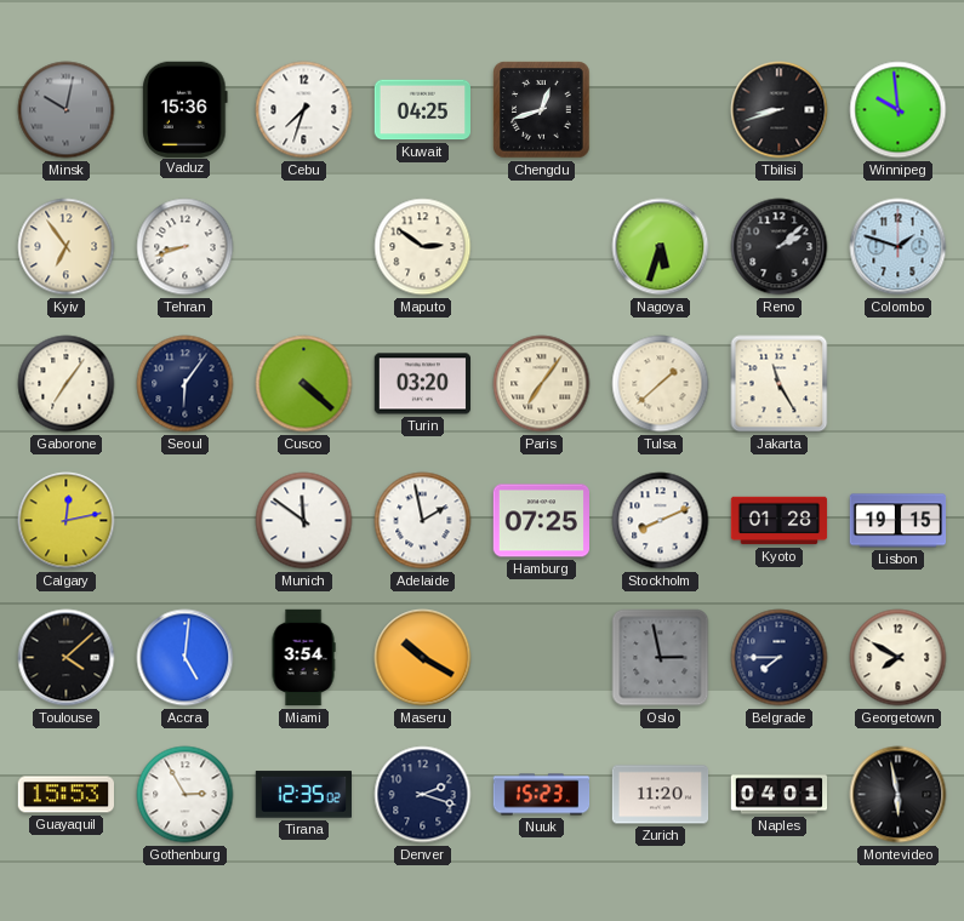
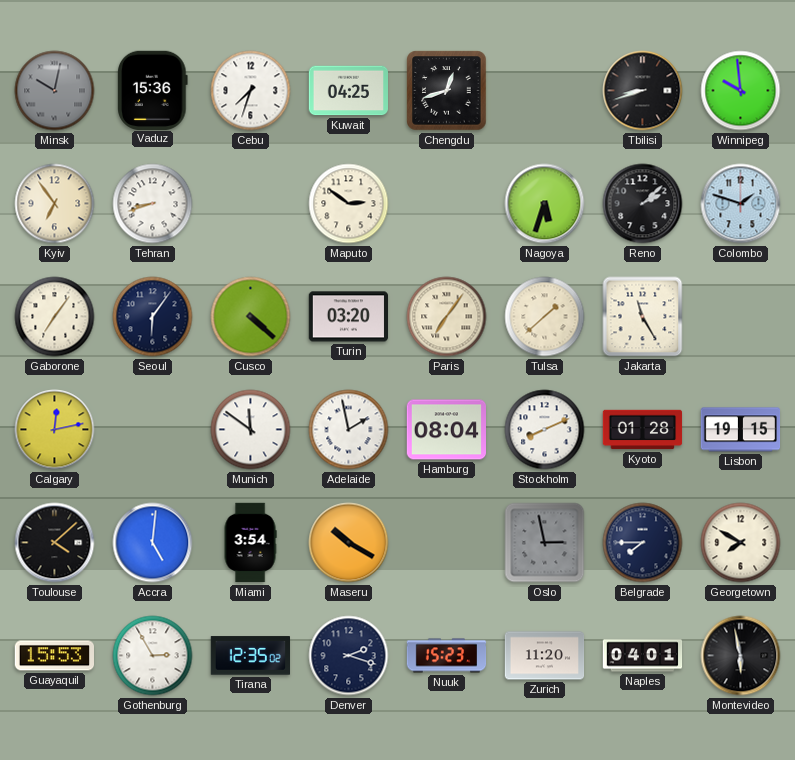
Hamburg: 07:25 -> 08:04 (446, 430)
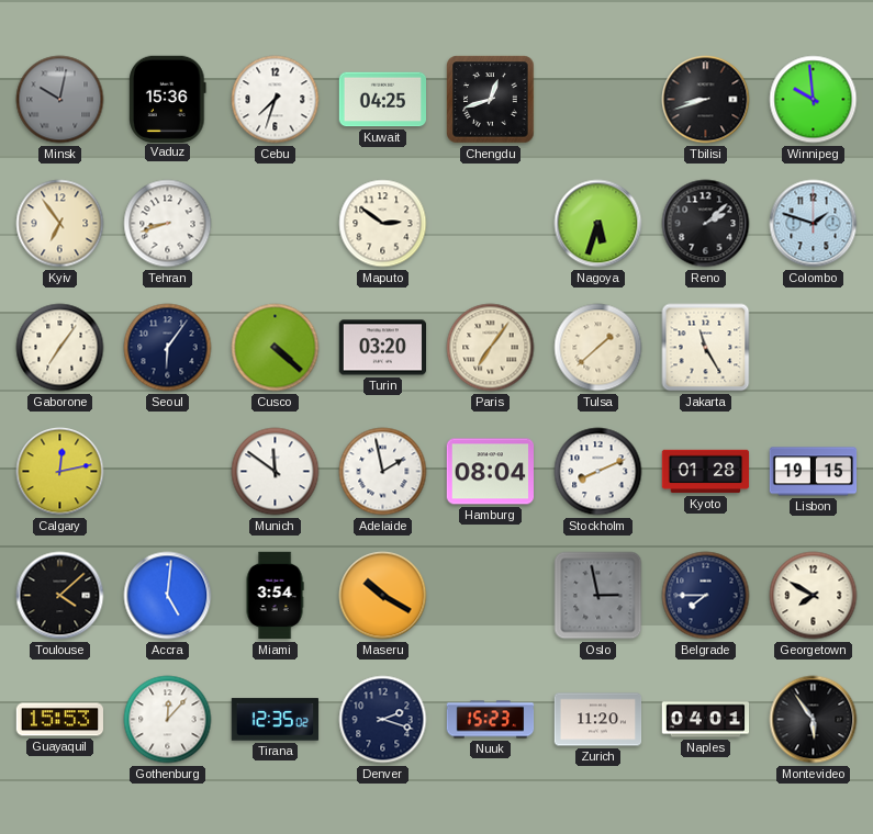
Gothenburg: 2:55 -> 12:07 (168, 720)
Montevideo: 5:58 -> 5:54 (814, 720)
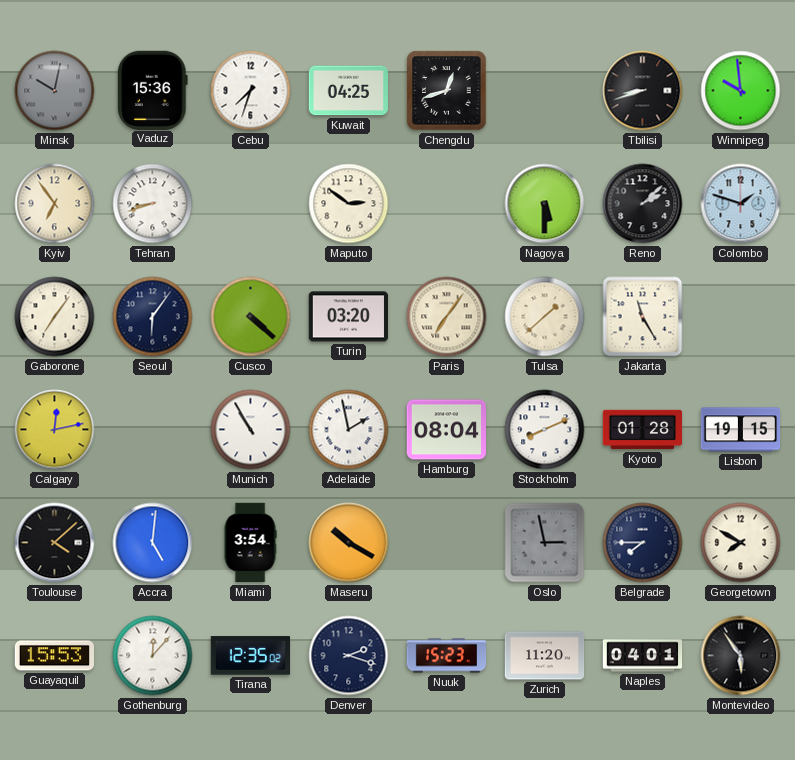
Nagoya: 5:33 -> 5:30 (545, 204)
Munich: 11:51 -> 10:55 (251, 430)
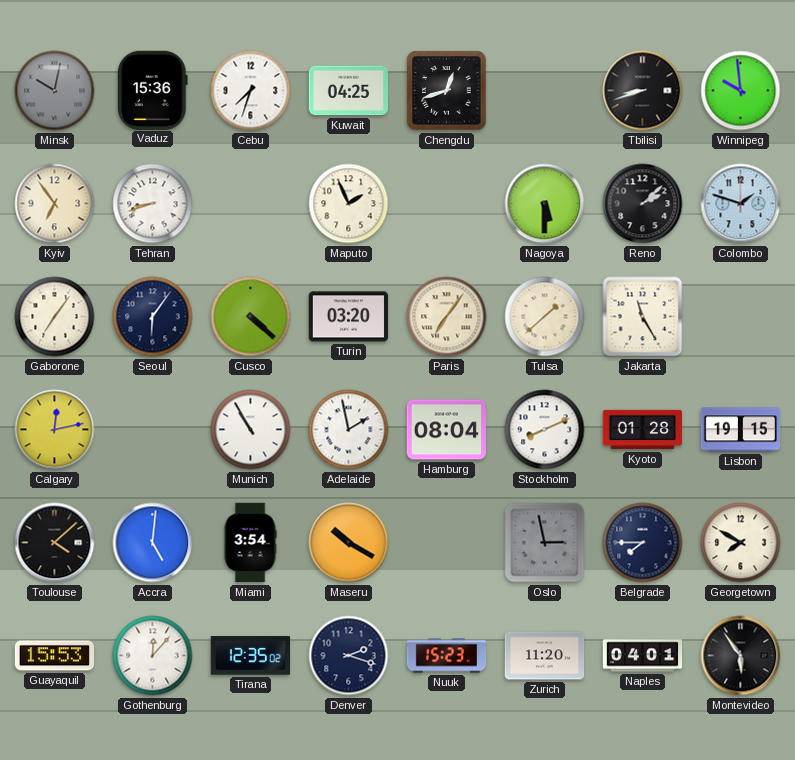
Maputo: 2:51 -> 1:56 (349, 204)
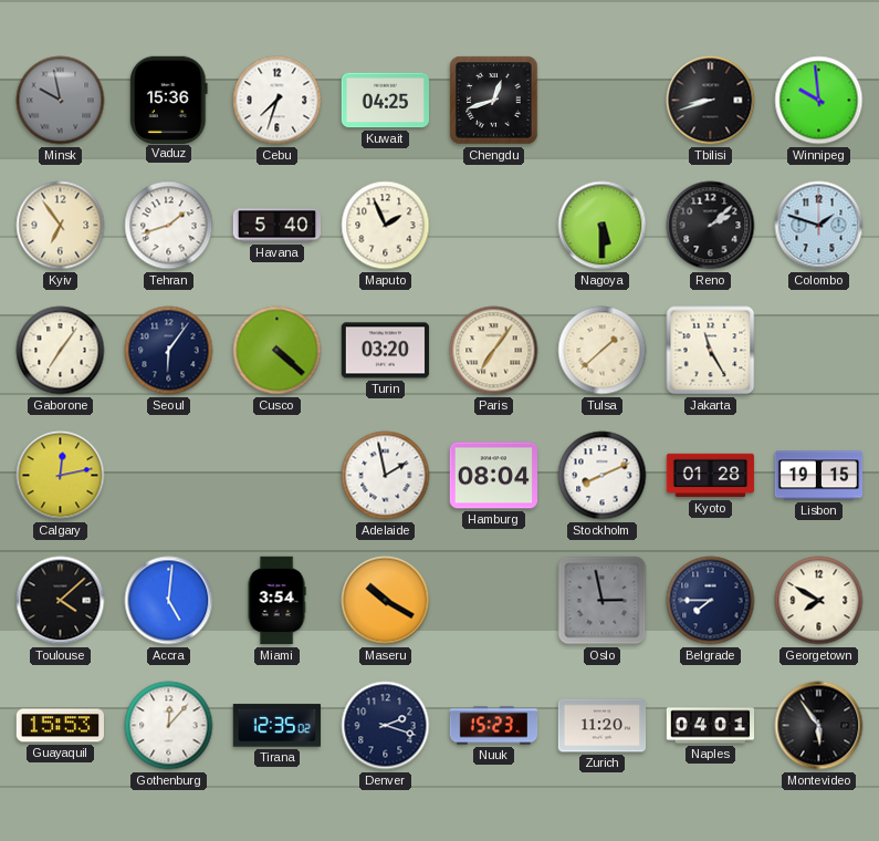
Minsk: 10:02 -> 9:58 (61, 101)
Tehran: 8:42 -> 1:42 (169, 226)
Havana: none -> 5:40 (278, 226)
Munich: 10:55 -> none (251, 430)
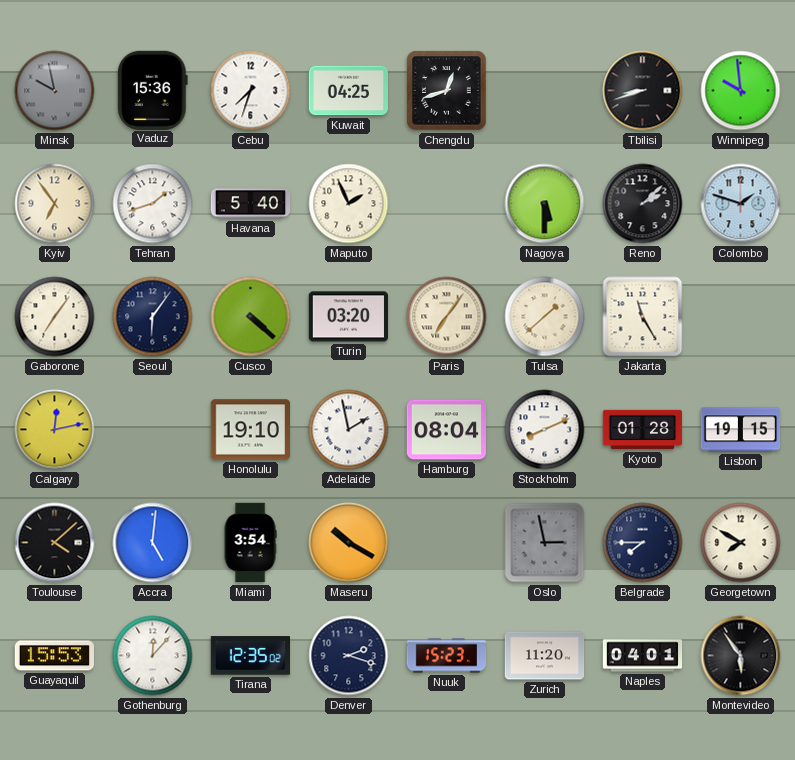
Honolulu: none -> 19:10 (250, 430)
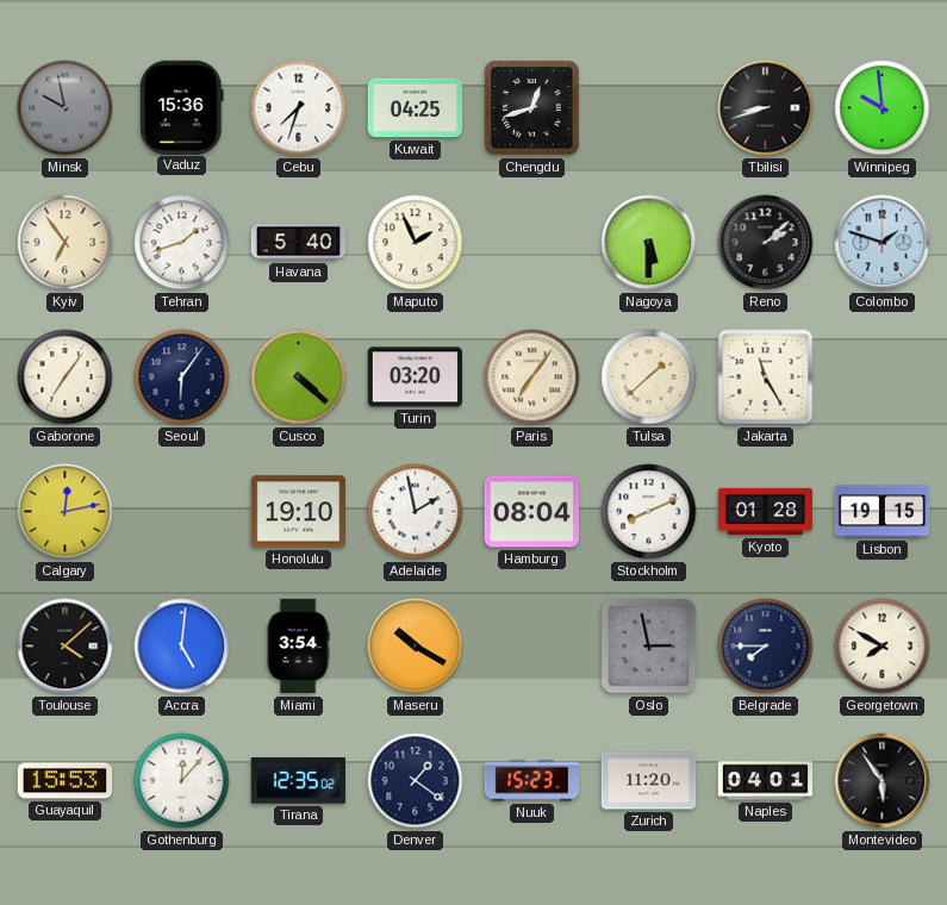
Denver: 2:18 -> 1:21 (416, 781)
